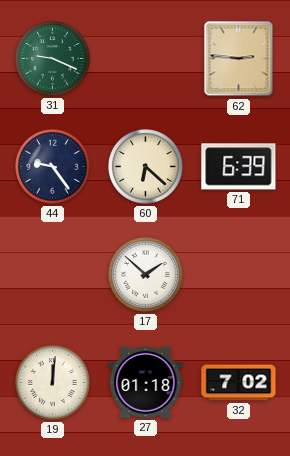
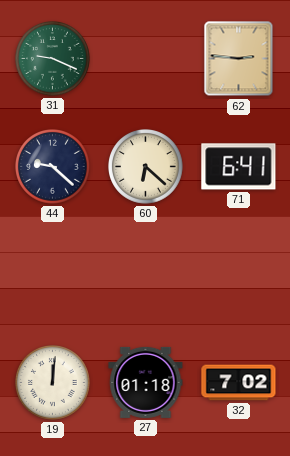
44: 9:24 -> 9:22 (53, 167)
71: 6:39 -> 6:41 (239, 167)
17: 1:52 -> none (146, 275)
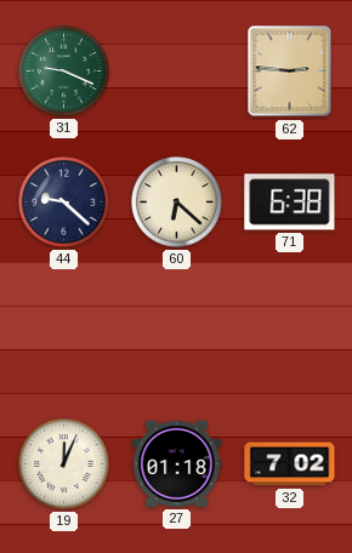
71: 6:41 -> 6:38 (290, 203)
19: 12:01 -> 12:04 (64, 464)
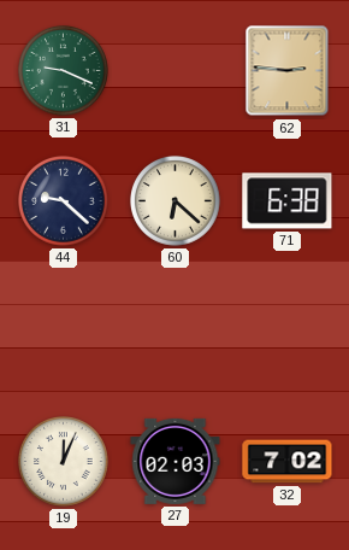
27: 01:18 -> 02:03 (176, 461)
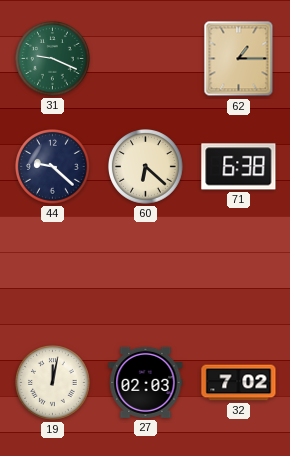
62: 2:46 -> 1:15 (239, 59)
19: 12:04 -> 12:02 (53, 383)
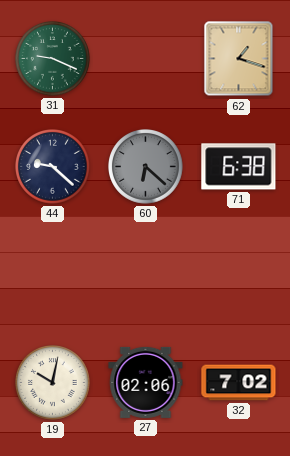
62: 1:15 -> 1:18 (239, 59)
60 dial: cream -> grey (146, 167)
19: 12:02 -> 10:02 (53, 383)
27: 02:03 -> 02:06 (146, 382)
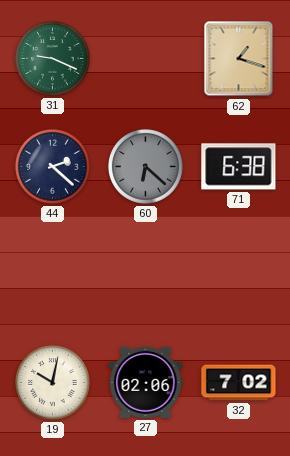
44: 9:22 -> 2:22 (53, 167)
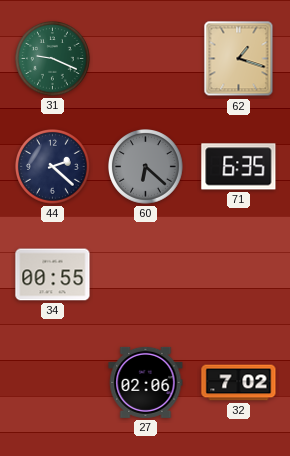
71: 6:38 -> 6:35 (239, 167)
34: none -> 00:55 (53, 275)
19: 10:02 -> none (53, 383)
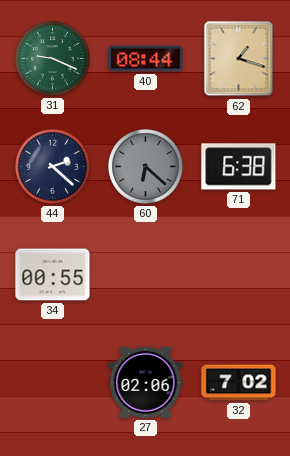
40: none -> 08:44 (146, 59)
71: 6:35 -> 6:38 (239, 167)
